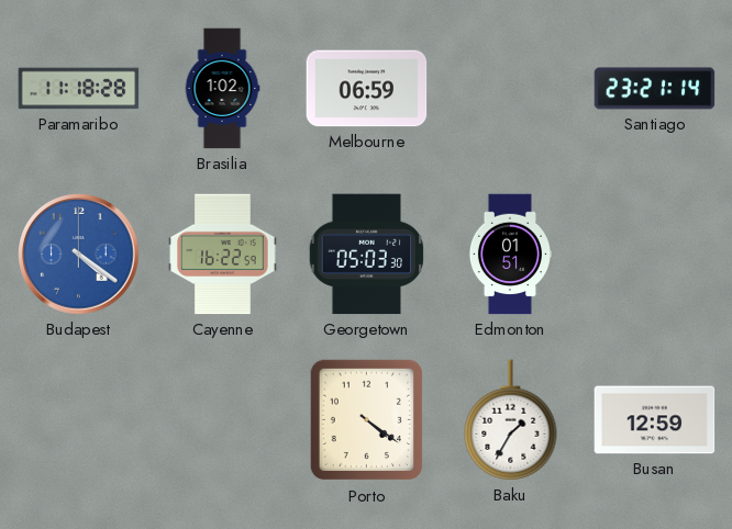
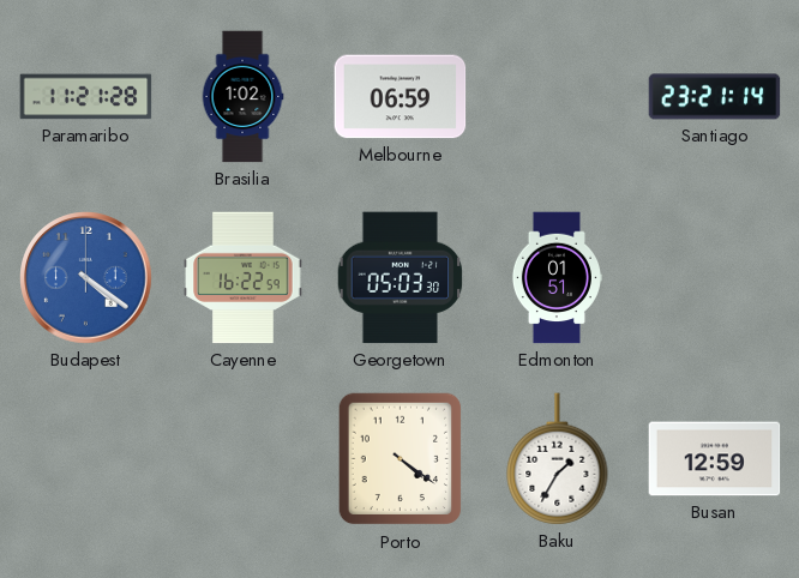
Paramaribo: 11:18 -> 11:21 (86, 97)
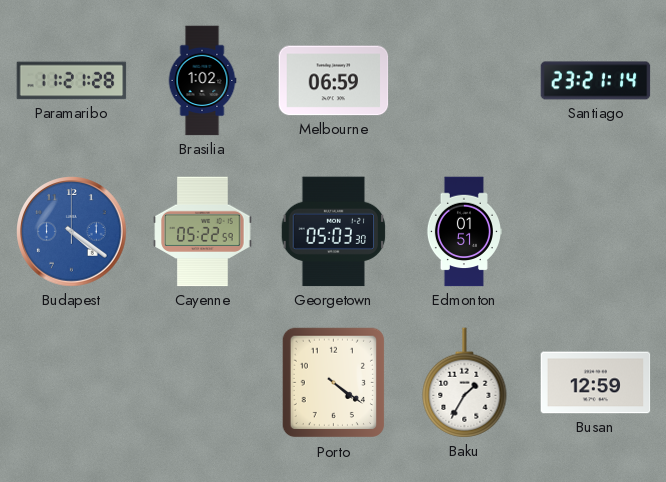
Cayenne: 16:22 -> 05:22 (203, 232)
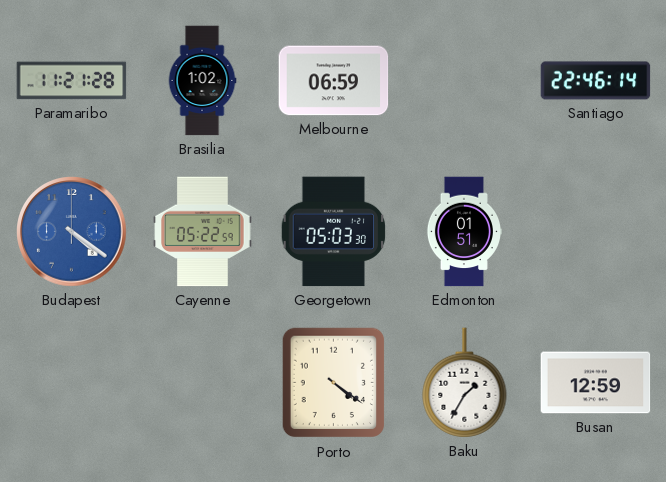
Santiago: 23:21 -> 22:46 (596, 81)
